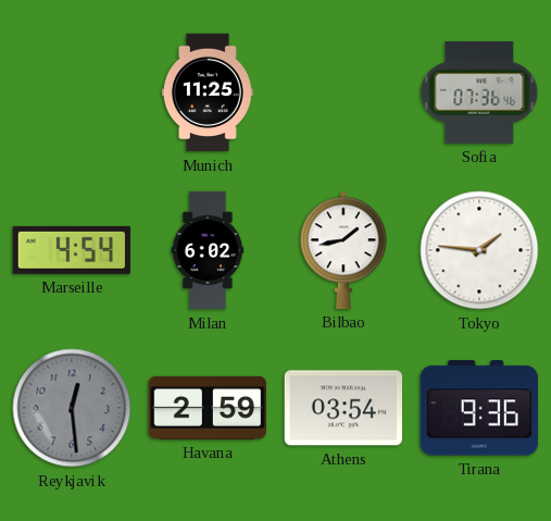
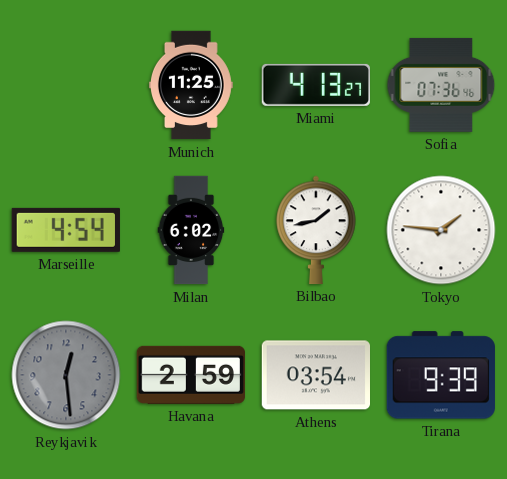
Miami: none -> 4:13 (315, 85)
Tirana: 9:36 -> 9:39 (441, 375)
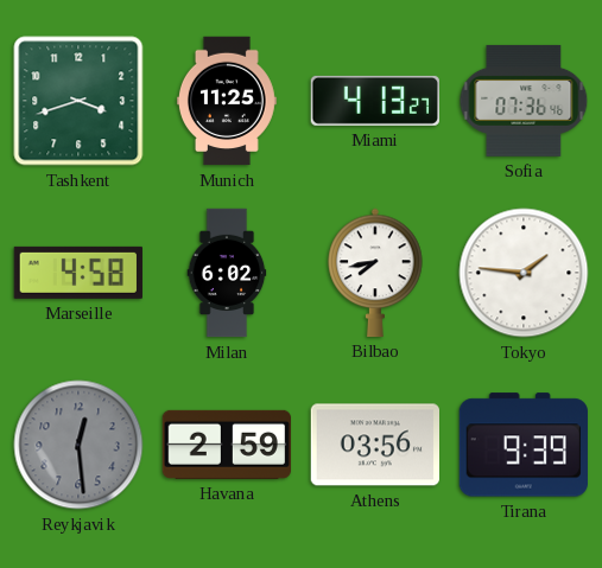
Tashkent: none -> 3:42 (78, 101)
Marseille: 4:54 -> 4:58 (78, 273)
Bilbao: 1:43 -> 7:43 (375, 273)
Athens: 03:54 -> 03:56 (374, 445)
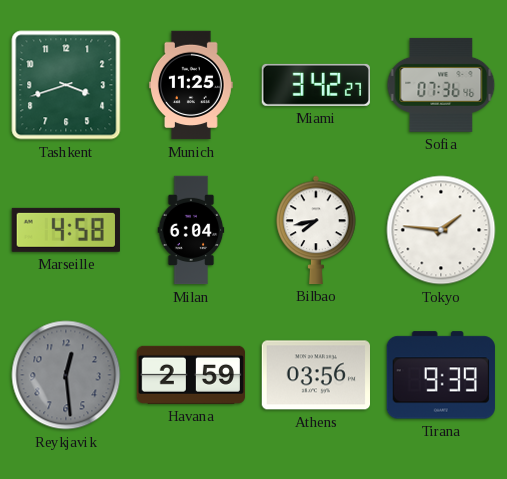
Miami: 4:13 -> 3:42 (315, 85)
Milan: 6:02 -> 6:04 (191, 230)
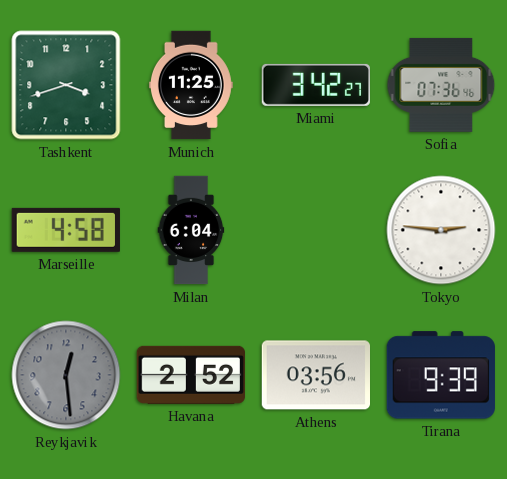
Bilbao: 7:43 -> none (316, 230)
Tokyo: 1:46 -> 2:46 (441, 230)
Havana: 2:59 -> 2:52 (190, 375)
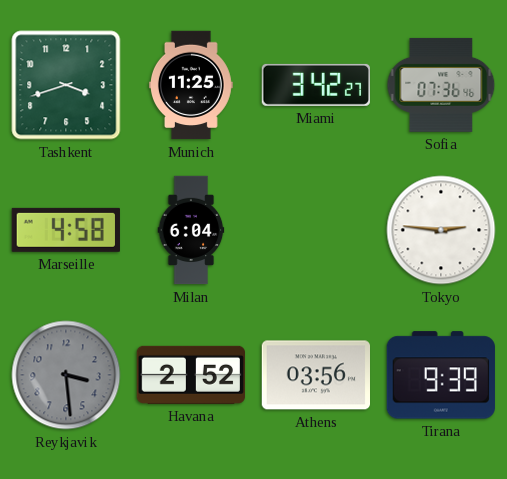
Reykjavik: 12:29 -> 3:29 (66, 375)
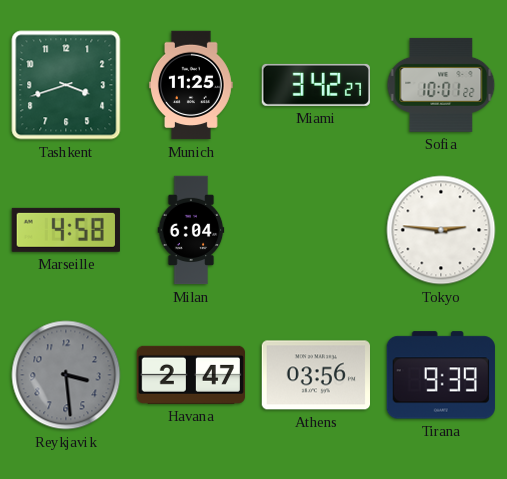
Sofia: 07:36 -> 10:01 (441, 85)
Havana: 2:52 -> 2:47 (190, 375)
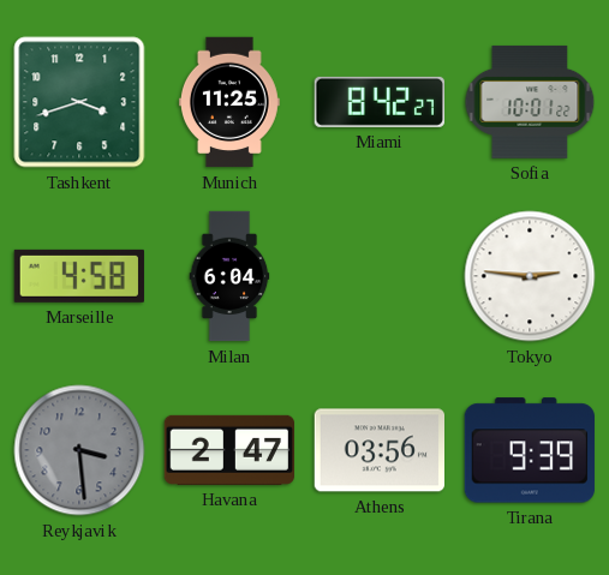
Miami: 3:42 -> 8:42 (378, 102)
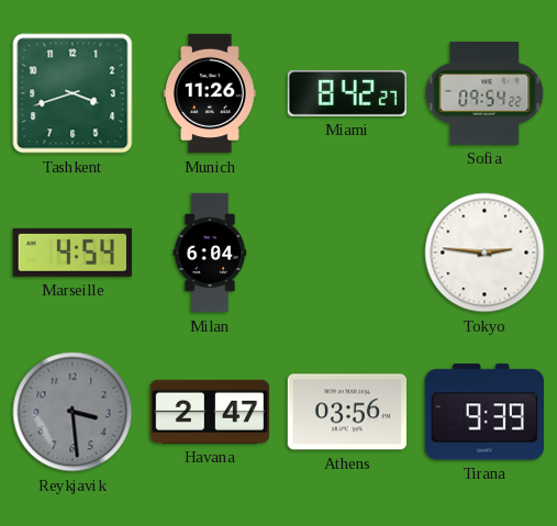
Munich: 11:25 -> 11:26 (210, 93)
Sofia: 10:01 -> 09:54 (484, 93)
Marseille: 4:58 -> 4:54 (73, 253)
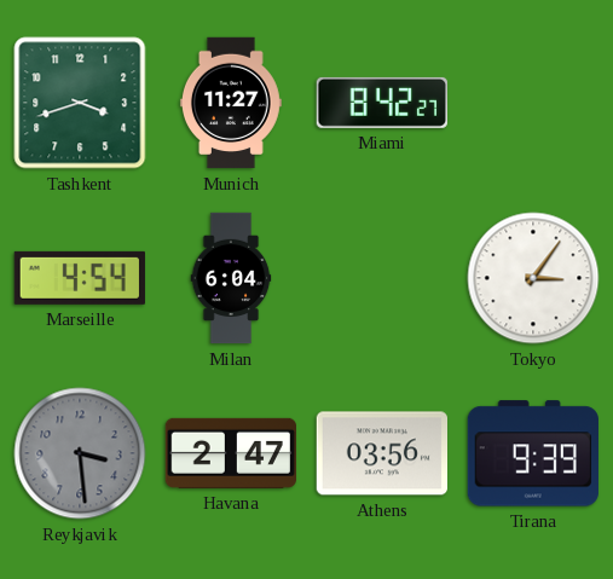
Munich: 11:26 -> 11:27 (231, 103)
Sofia: 09:54 -> none (484, 93)
Tokyo: 2:46 -> 3:06 (533, 278)
